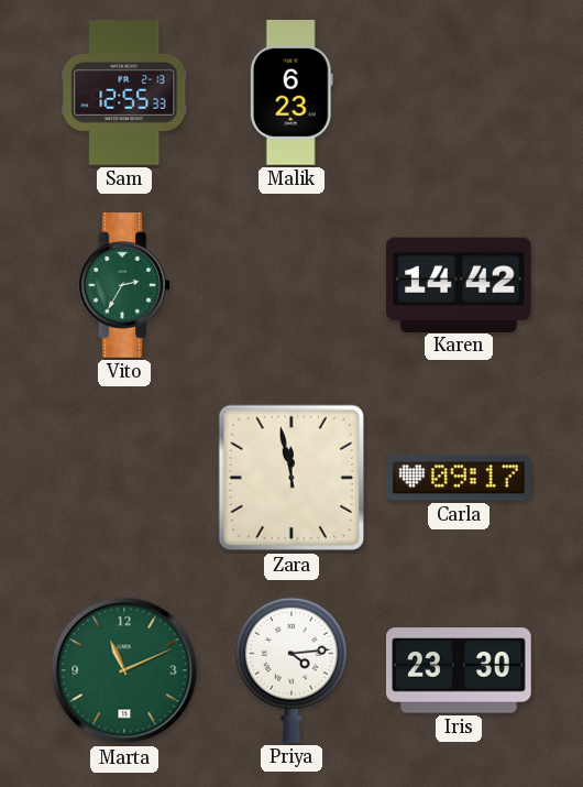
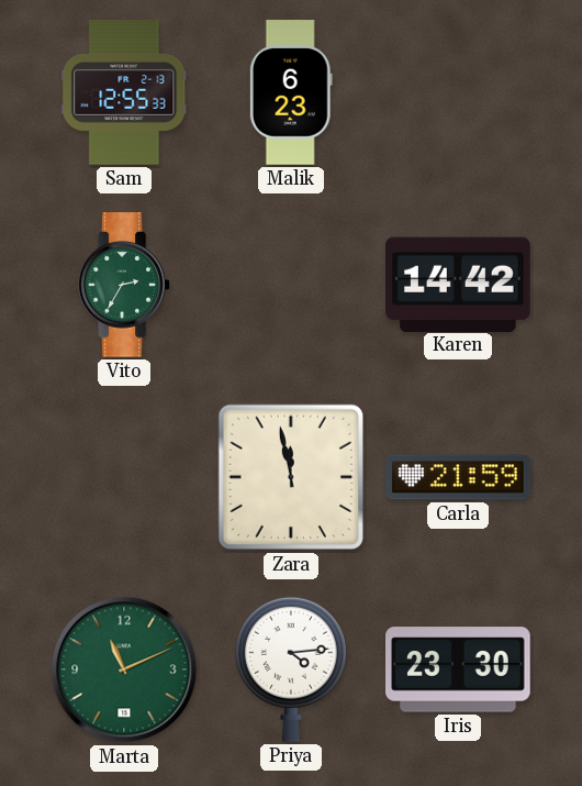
Carla: 09:17 -> 21:59 (458, 477)
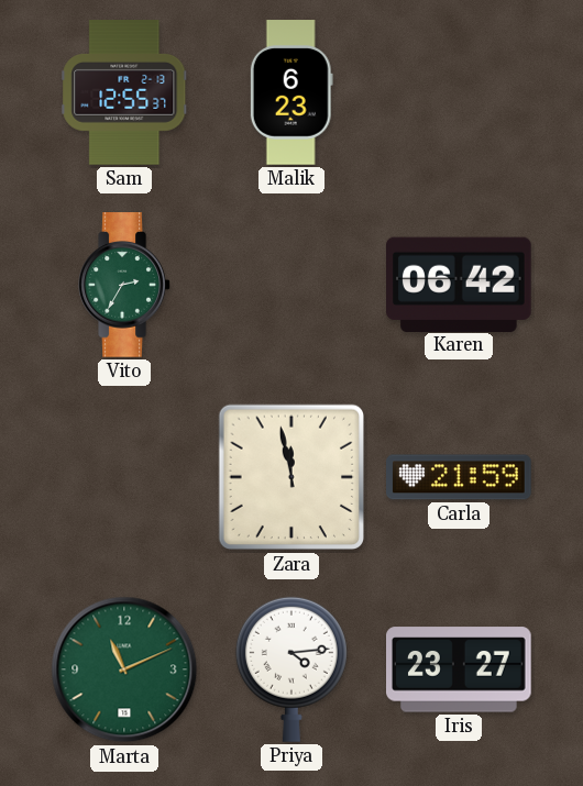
Sam: 12:55:33 -> 12:55:37 (124, 92)
Karen: 14:42 -> 06:42 (460, 284)
Iris: 23:30 -> 23:27 (460, 669)
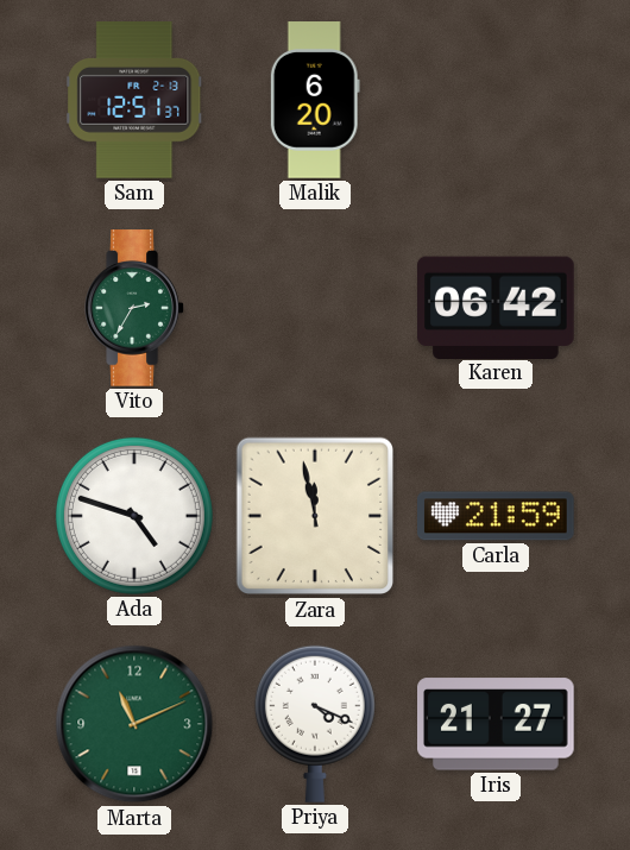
Sam: 12:55 -> 12:51 (134, 100)
Malik: 6:23 -> 6:20 (315, 100)
Ada: none -> 4:48 (134, 516)
Priya: 4:14 -> 4:19 (315, 724)
Iris: 23:27 -> 21:27 (497, 724)
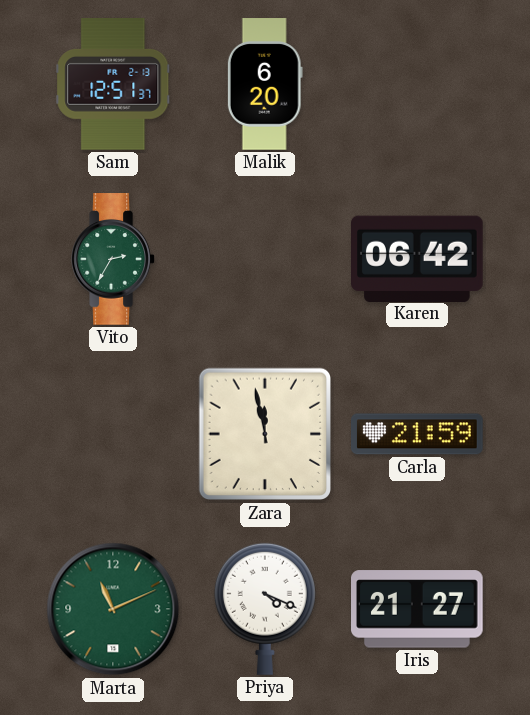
Ada: 4:48 -> none (134, 516)
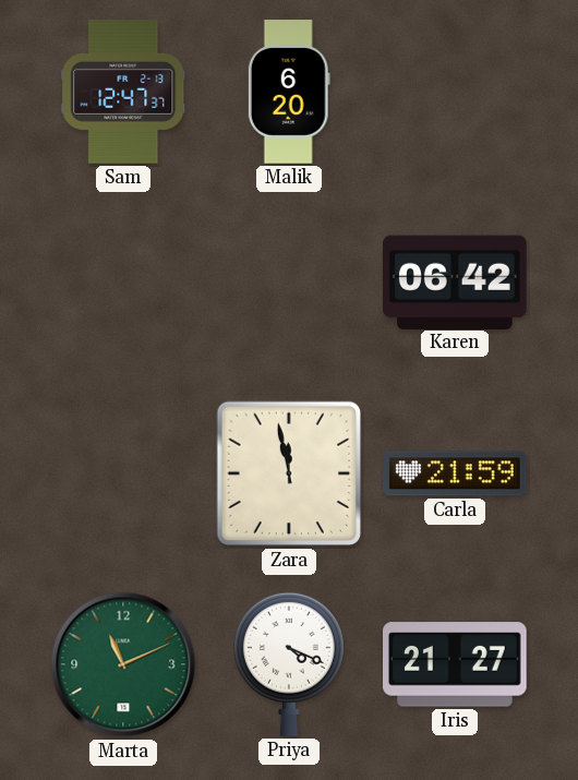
Sam: 12:51 -> 12:47 (123, 92)
Vito: 2:35 -> none (113, 259)
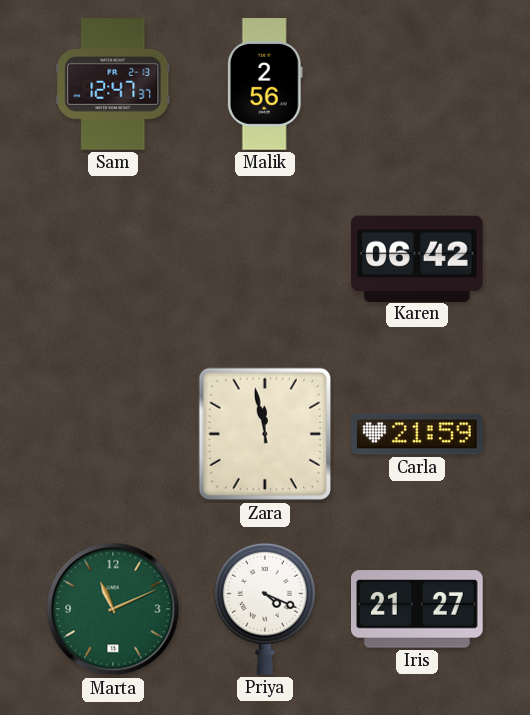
Malik: 6:20 -> 2:56 (265, 84)
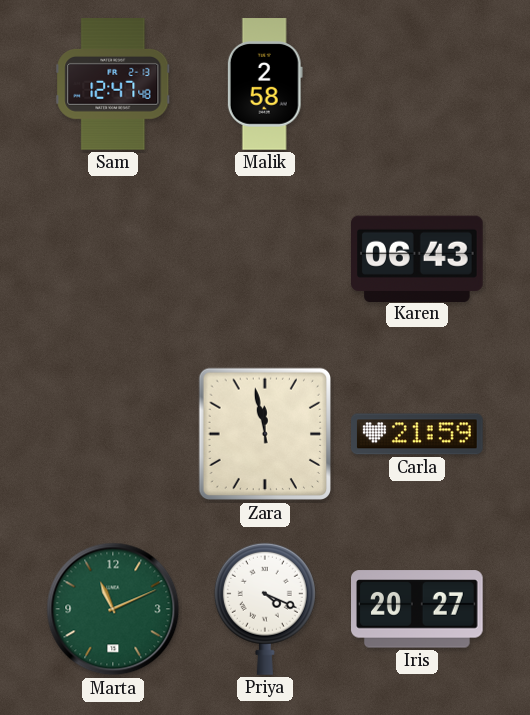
Sam: 12:47:37 -> 12:47:48 (113, 84)
Malik: 2:56 -> 2:58 (265, 84)
Karen: 06:42 -> 06:43 (418, 258)
Iris: 21:27 -> 20:27 (418, 609)
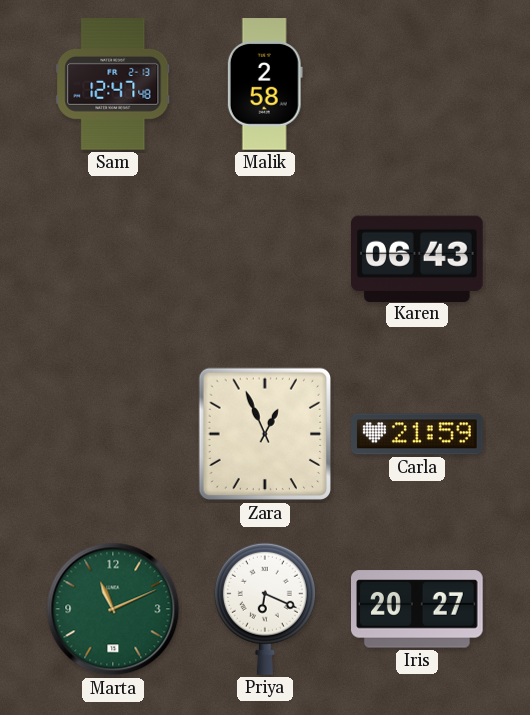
Zara: 11:58 -> 12:56 (265, 434)
Priya: 4:19 -> 6:19 (265, 609)
